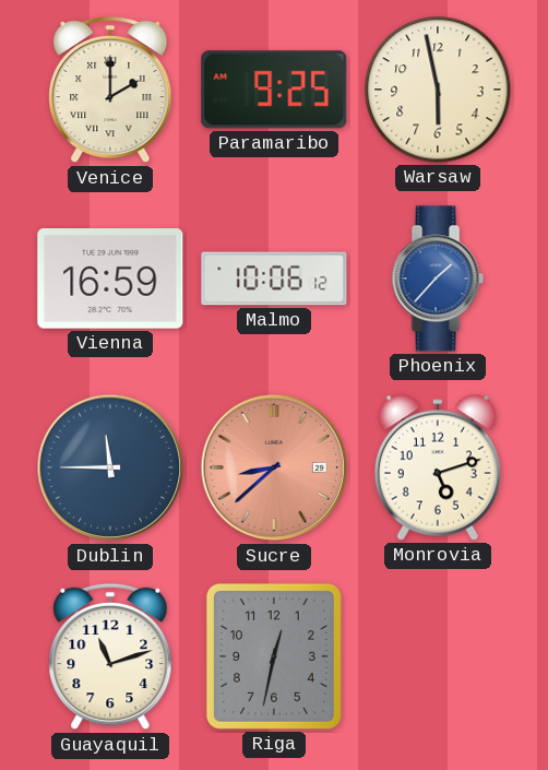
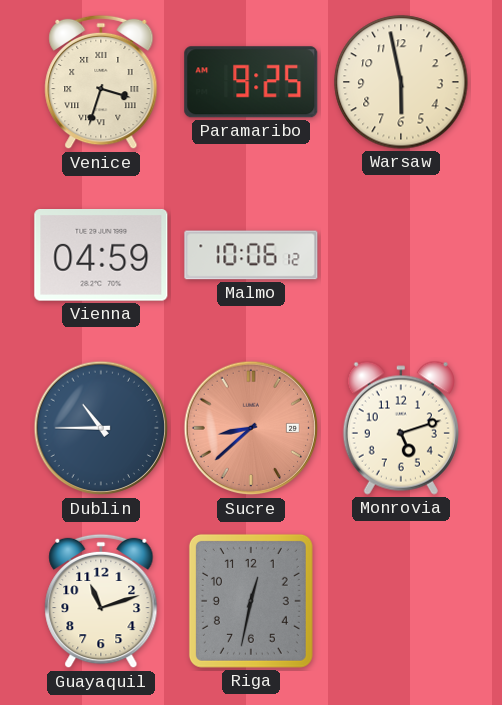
Venice: 2:00 -> 3:33 (101, 82)
Vienna: 16:59 -> 04:59 (101, 255)
Phoenix: 1:37 -> none (438, 279)
Dublin: 11:45 -> 10:45 (101, 428)
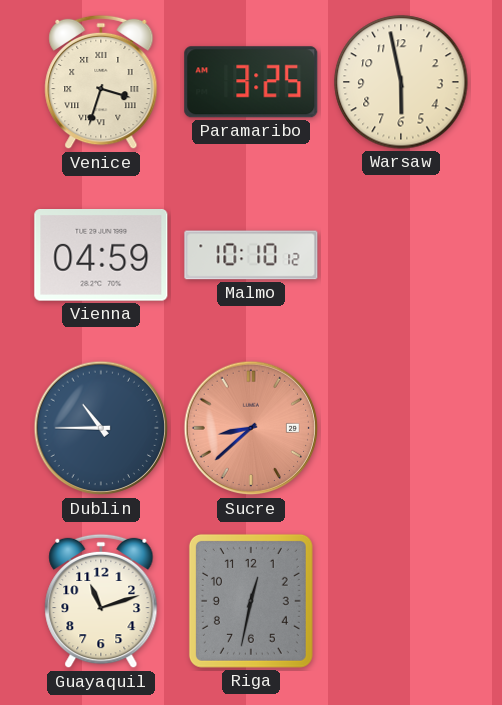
Paramaribo: 9:25 -> 3:25 (251, 82)
Malmo: 10:06 -> 10:10 (251, 255)
Monrovia: 5:12 -> none (401, 428)
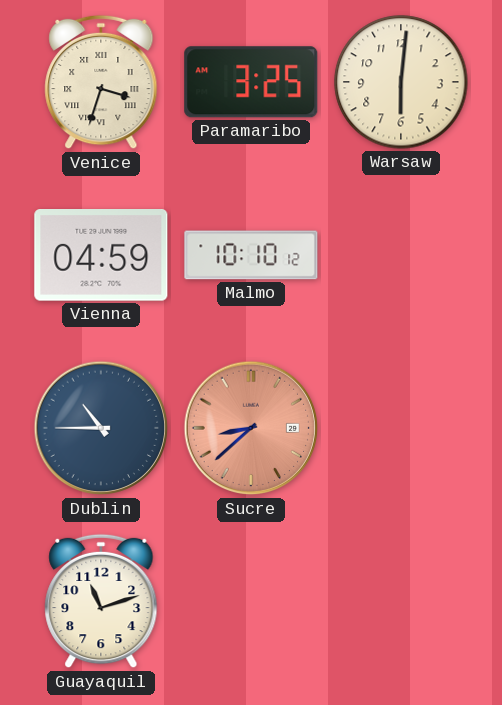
Warsaw: 5:58 -> 6:01 (401, 82)
Riga: 12:32 -> none (251, 601)
